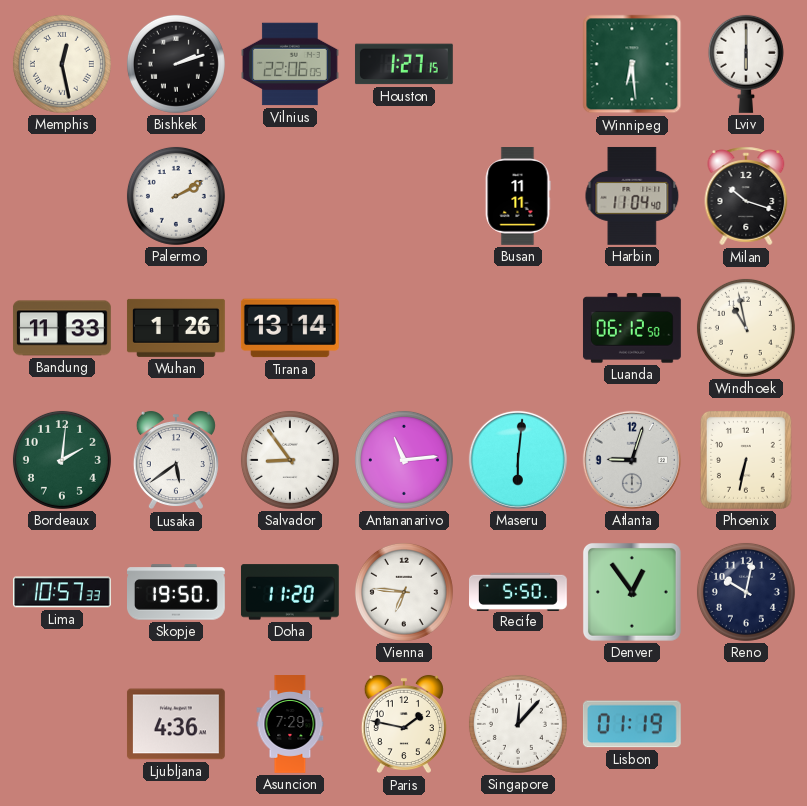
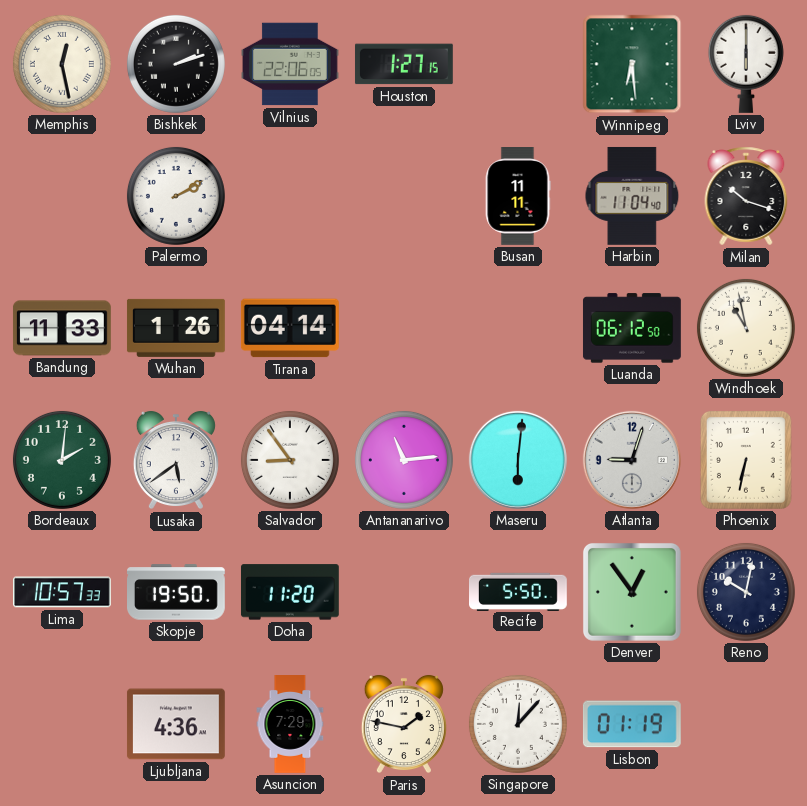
Tirana: 13:14 -> 04:14 (290, 328)
Vienna: 6:46 -> none (404, 592)
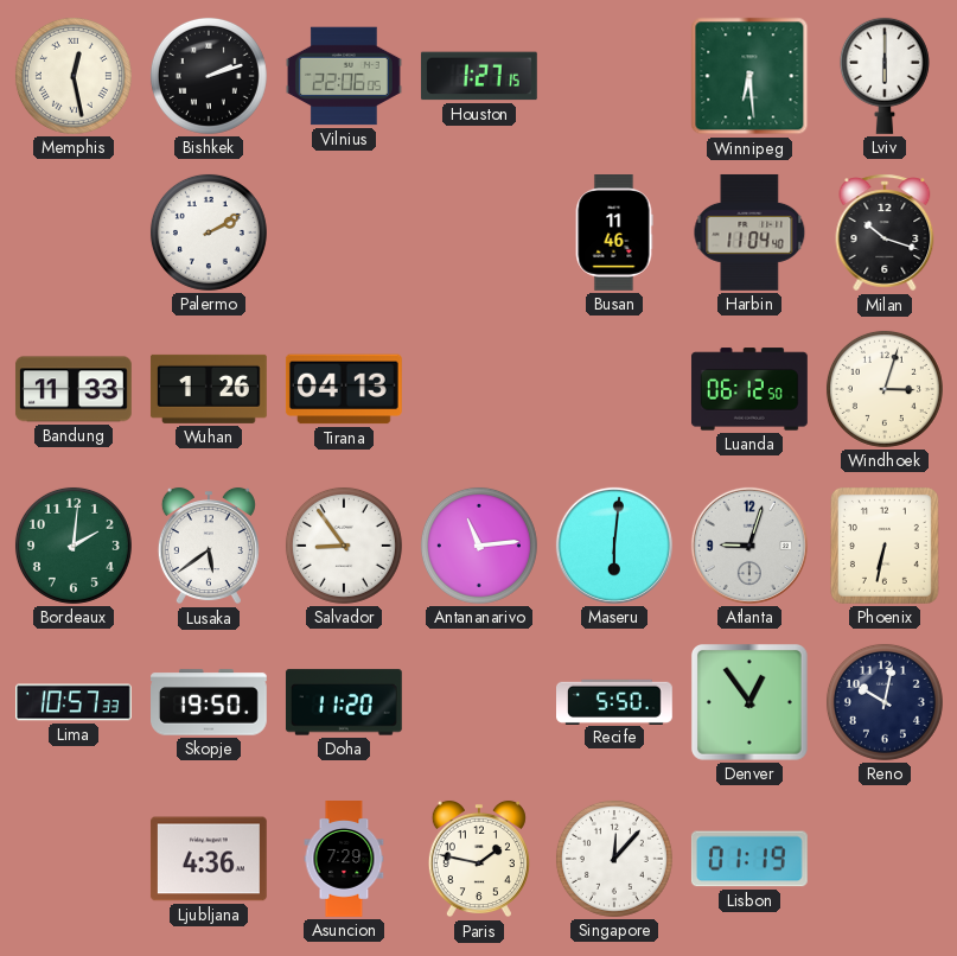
Busan: 11:11 -> 11:46 (614, 234)
Tirana: 04:14 -> 04:13 (344, 389)
Windhoek: 10:58 -> 3:03 (885, 389)
